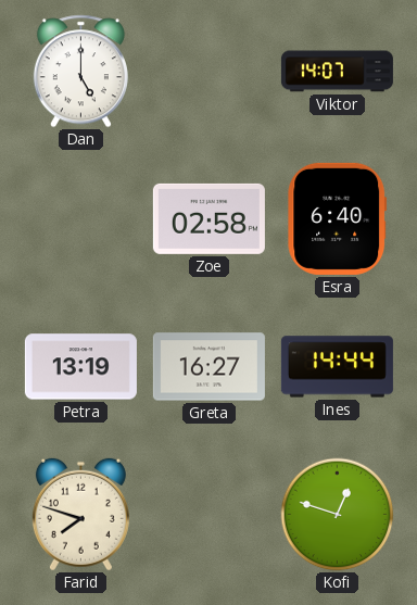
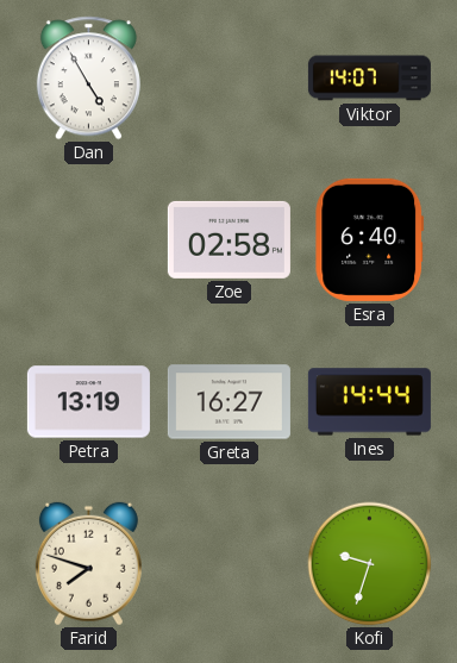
Dan: 5:00 -> 4:55 (88, 79)
Kofi: 12:48 -> 9:33 (370, 564)
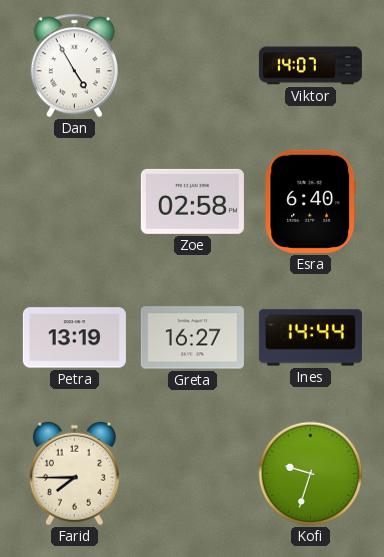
Farid: 7:48 -> 7:45 (74, 474)
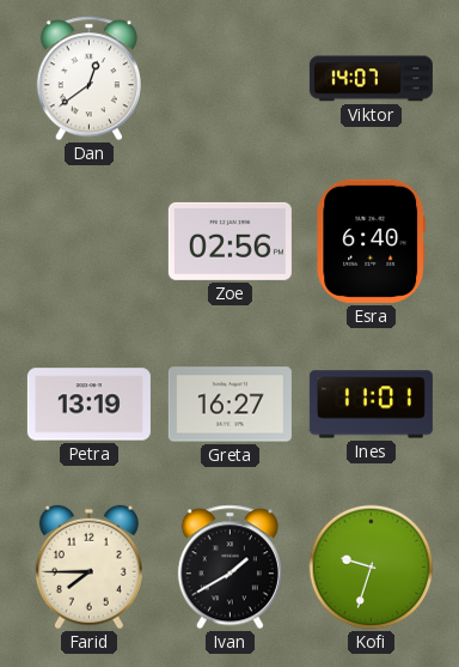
Dan: 4:55 -> 12:39 (88, 79)
Zoe: 02:58 -> 02:56 (229, 241)
Ines: 14:44 -> 11:01 (371, 405)
Ivan: none -> 1:40 (229, 568)
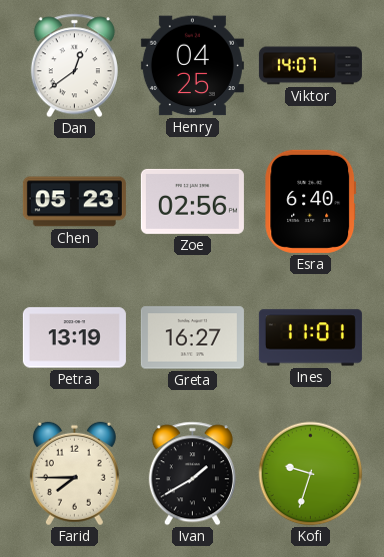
Henry: none -> 04:25 (192, 66)
Chen: none -> 05:23 (74, 202)
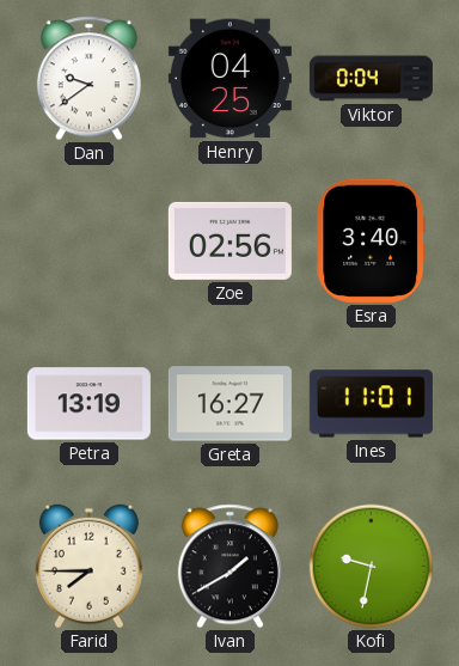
Dan: 12:39 -> 9:39 (88, 79)
Viktor: 14:07 -> 0:04 (371, 79)
Chen: 05:23 -> none (74, 202)
Esra: 6:40 -> 3:40 (372, 240)
Kofi: 9:33 -> 9:32 (372, 567)
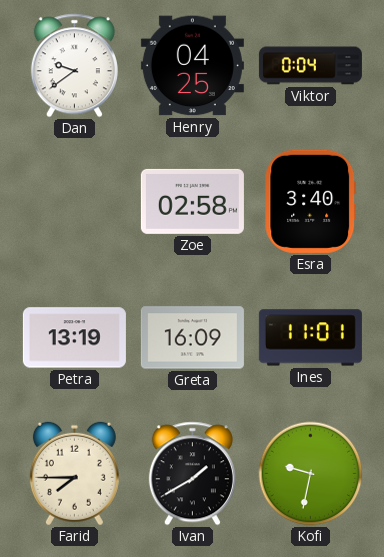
Zoe: 02:56 -> 02:58 (192, 201)
Greta: 16:27 -> 16:09 (192, 338)
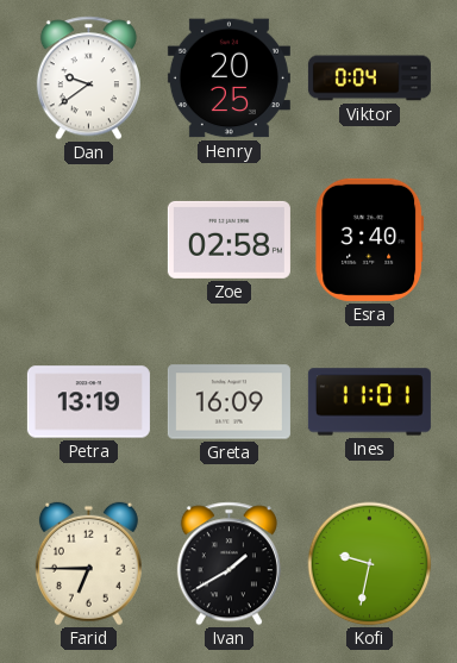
Henry: 04:25 -> 20:25 (228, 79)
Farid: 7:45 -> 6:45 (88, 564)
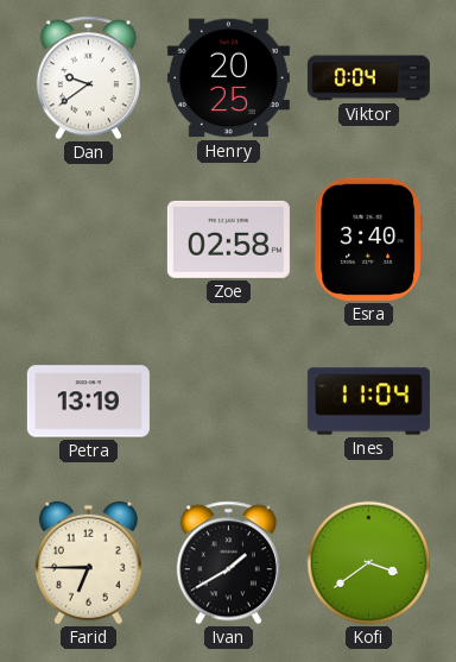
Greta: 16:09 -> none (228, 402)
Ines: 11:01 -> 11:04 (368, 402)
Kofi: 9:32 -> 3:39 (369, 563)
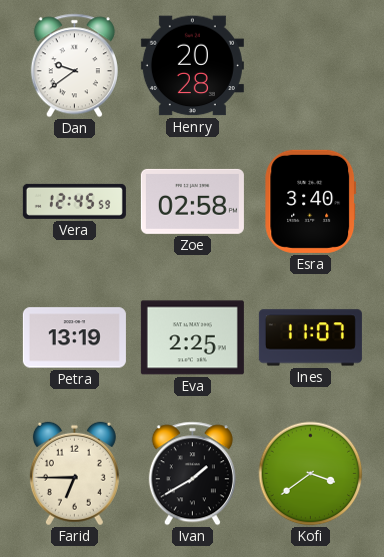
Henry: 20:25 -> 20:28 (192, 66)
Viktor: 0:04 -> none (368, 78)
Vera: none -> 12:45 (74, 201)
Eva: none -> 2:25 (192, 338)
Ines: 11:04 -> 11:07 (310, 338)
